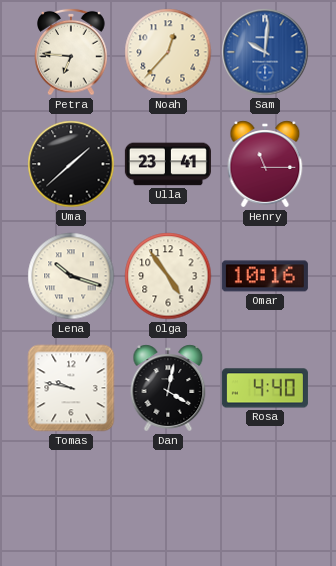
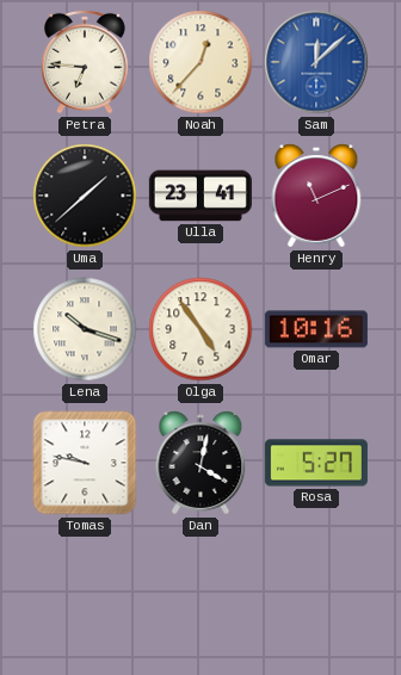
Sam: 10:01 -> 12:08 (316, 62)
Henry: 11:15 -> 11:11 (316, 196)
Rosa: 4:40 -> 5:27 (316, 463)
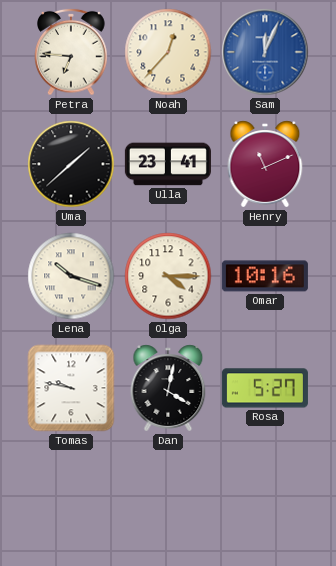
Sam: 12:08 -> 12:04 (265, 52)
Olga: 4:54 -> 4:15 (168, 276)
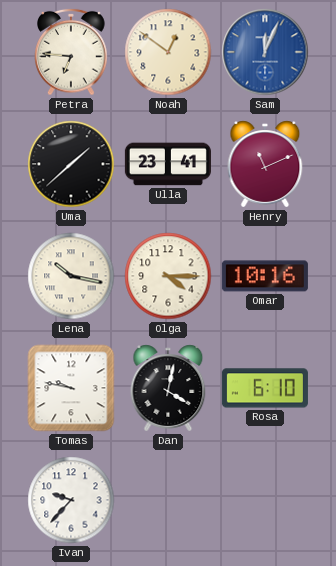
Noah: 12:37 -> 12:51 (168, 52)
Lena: 10:18 -> 10:17 (71, 276)
Rosa: 5:27 -> 6:10 (265, 388)
Ivan: none -> 9:37 (71, 500)
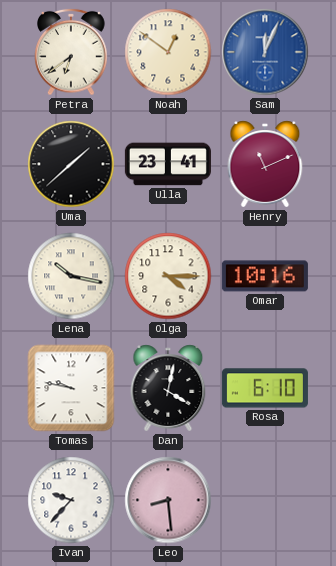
Petra: 6:46 -> 6:39 (71, 52)
Leo: none -> 8:29 (168, 500)
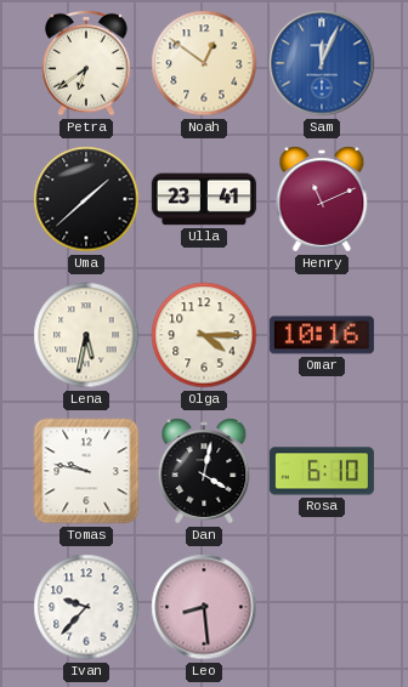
Lena: 10:17 -> 5:32 (86, 335)
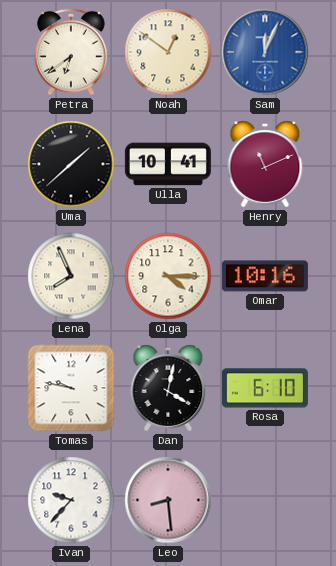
Ulla: 23:41 -> 10:41 (168, 164)
Lena: 5:32 -> 7:56 (71, 276)
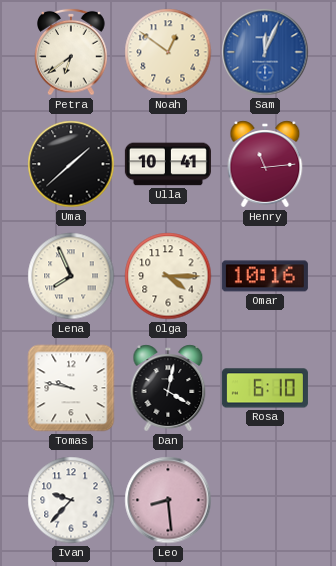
Henry: 11:11 -> 11:14 (265, 164)
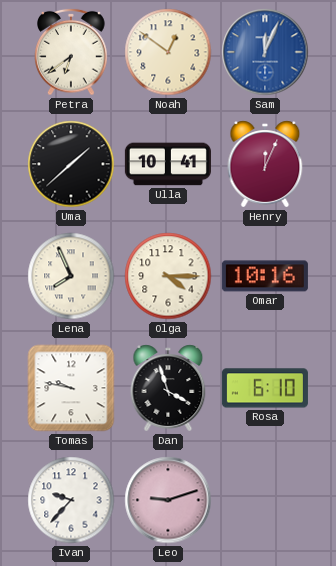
Henry: 11:14 -> 12:04 (265, 164)
Dan: 4:02 -> 3:57 (168, 388)
Leo: 8:29 -> 9:12 (168, 500)
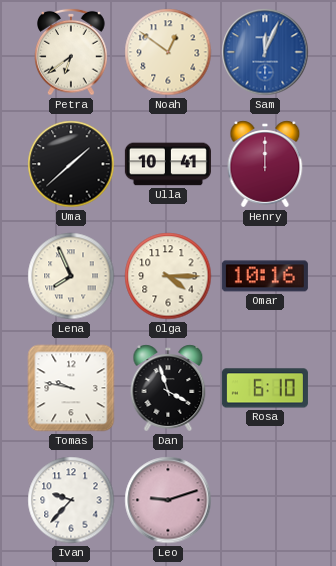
Henry: 12:04 -> 12:00 (265, 164)
